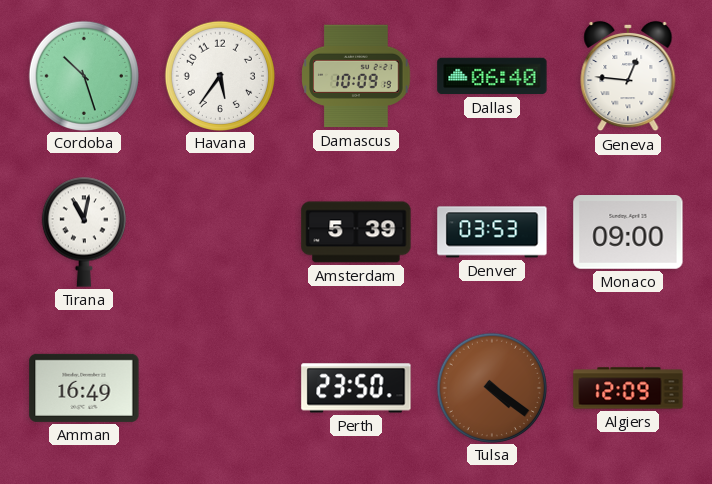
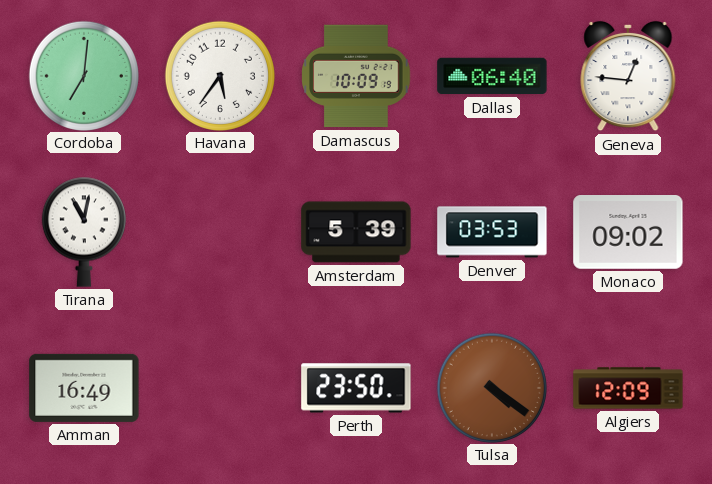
Cordoba: 10:27 -> 7:01 (83, 75)
Monaco: 09:00 -> 09:02 (628, 233)
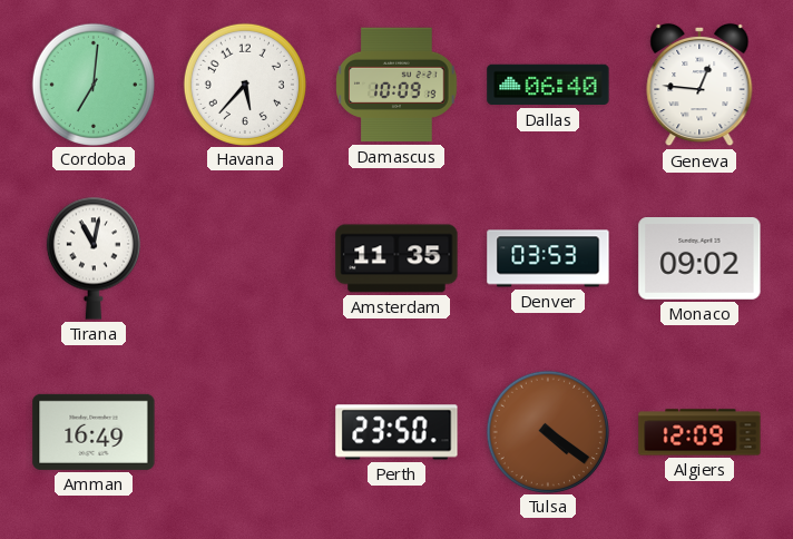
Havana: 5:36 -> 5:37 (244, 84)
Amsterdam: 5:39 -> 11:35 (396, 258)
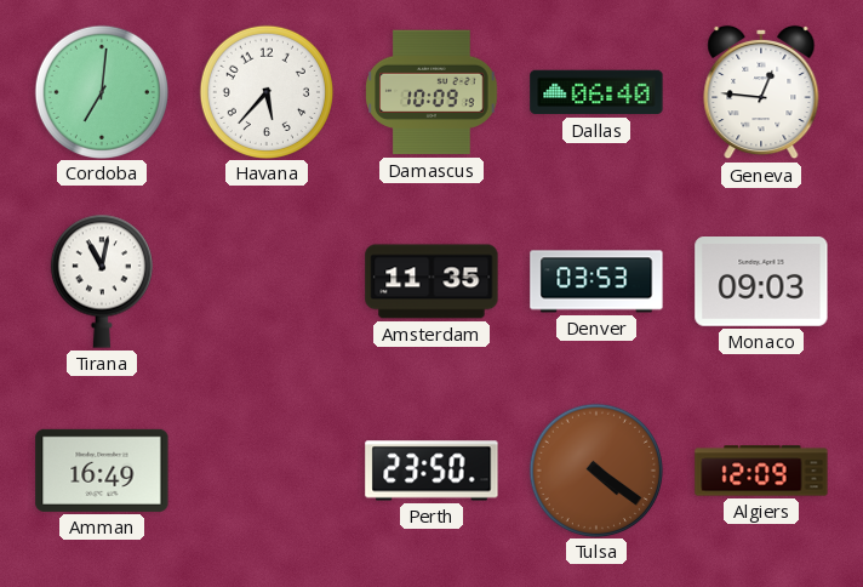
Monaco: 09:02 -> 09:03 (761, 283)
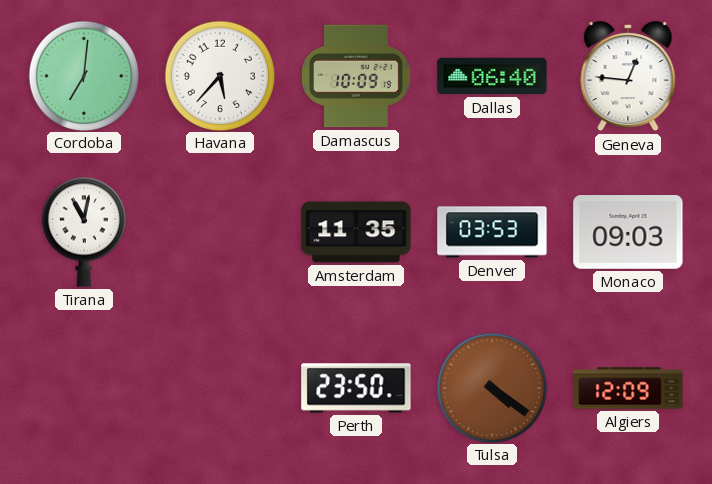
Amman: 16:49 -> none (102, 471)
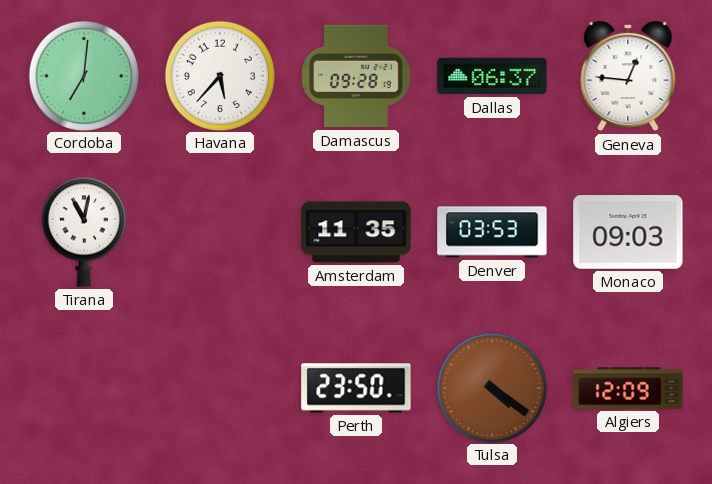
Damascus: 10:09 -> 09:28 (356, 76)
Dallas: 06:40 -> 06:37 (492, 76)
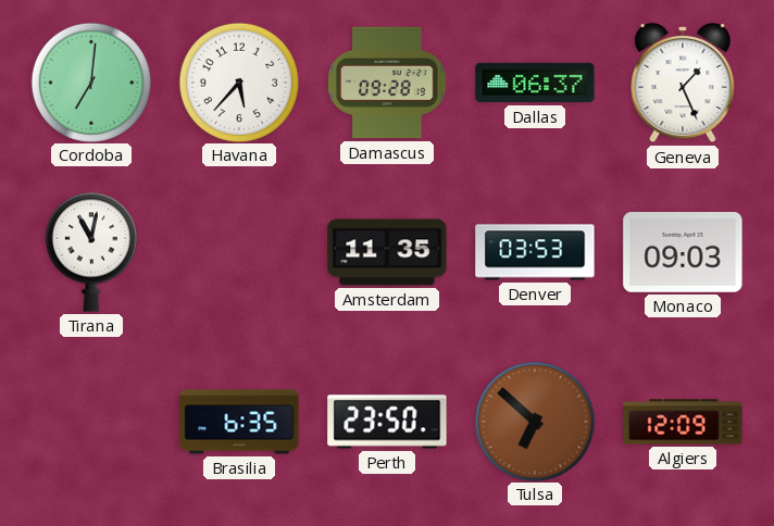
Geneva: 12:46 -> 1:26 (683, 83)
Brasilia: none -> 6:35 (239, 422)
Tulsa: 4:21 -> 6:52 (534, 421)
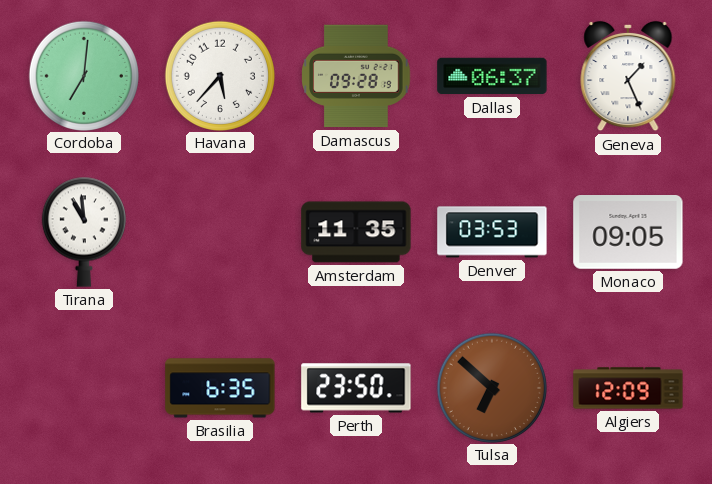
Tirana: 11:02 -> 10:59 (84, 232)
Monaco: 09:03 -> 09:05 (628, 233)
